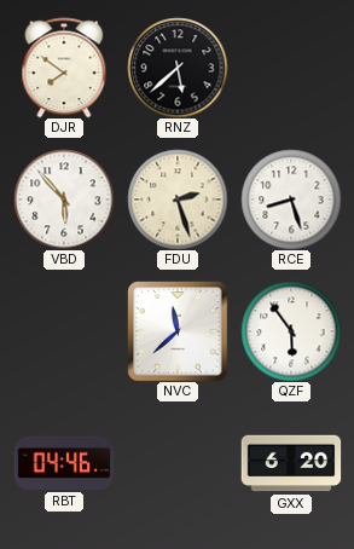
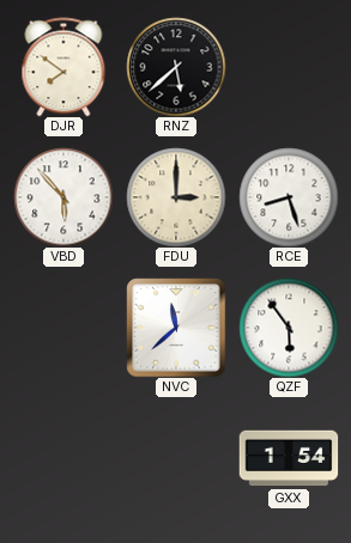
FDU: 2:27 -> 3:00 (176, 197)
RBT: 04:46 -> none (64, 463)
GXX: 6:20 -> 1:54 (289, 458)
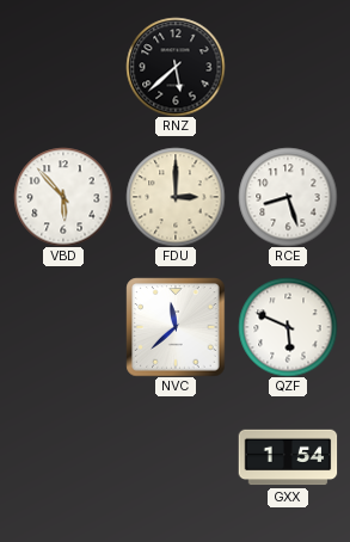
DJR: 7:51 -> none (63, 67)
QZF: 5:54 -> 5:49 (288, 327)
